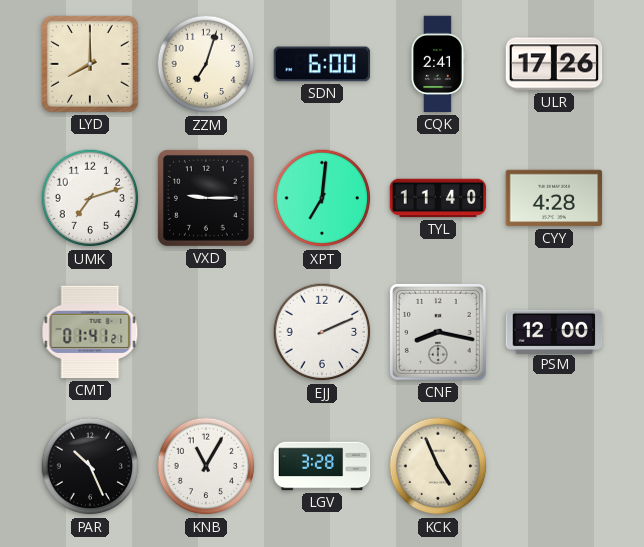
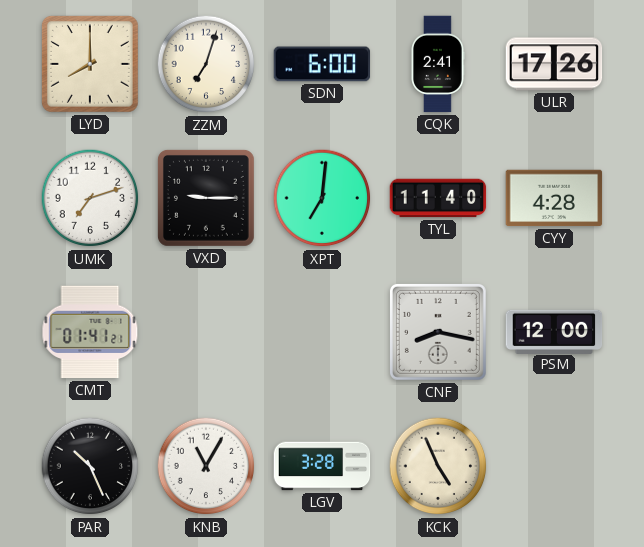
EJJ: 2:11 -> none (322, 332)
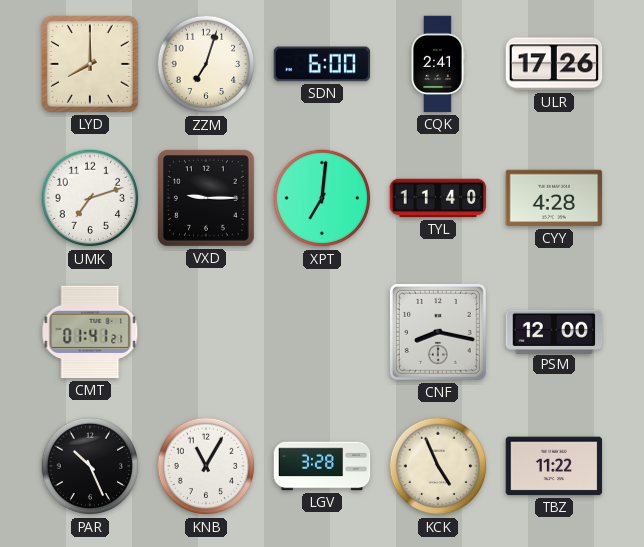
TBZ: none -> 11:22 (554, 466)
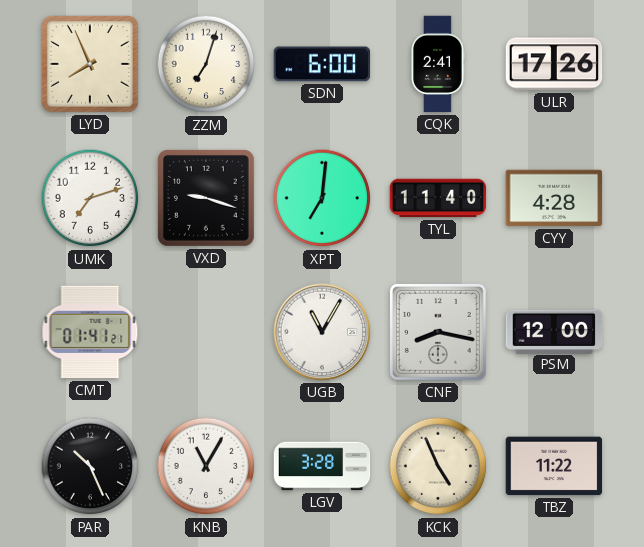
LYD: 8:00 -> 7:56 (90, 64)
VXD: 9:15 -> 9:18 (206, 198)
UGB: none -> 11:05 (322, 332)
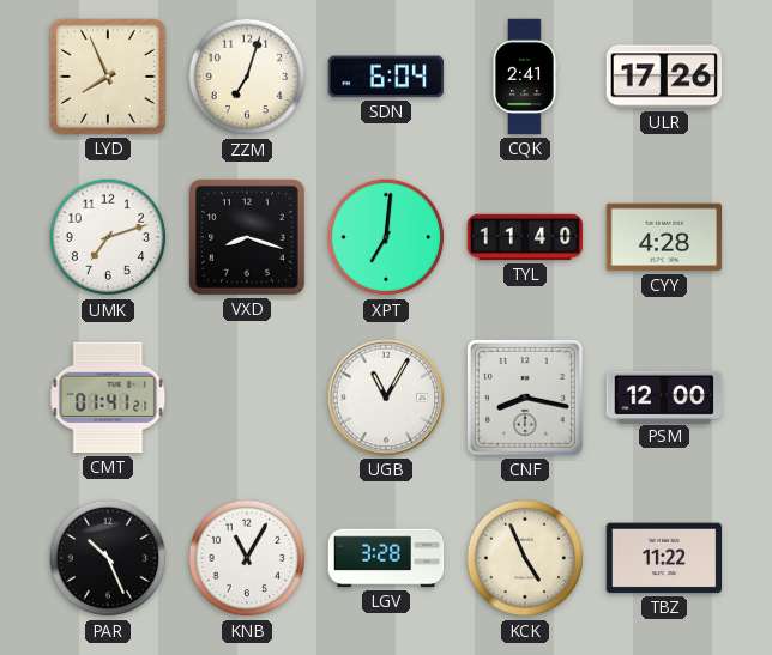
SDN: 6:00 -> 6:04 (386, 77)
VXD: 9:18 -> 8:18 (247, 237)
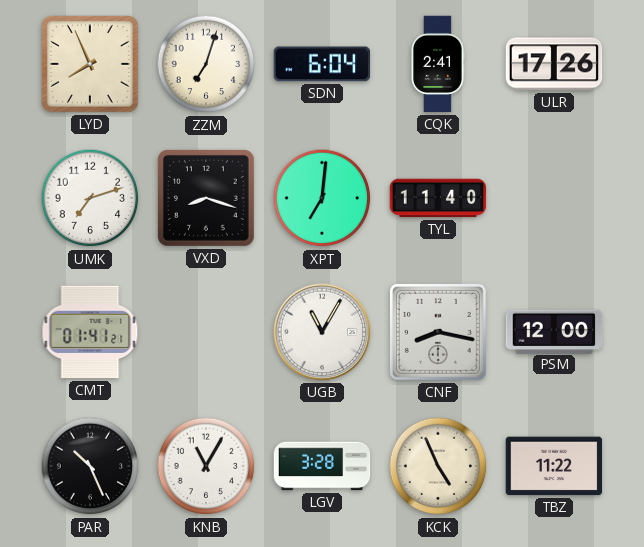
CYY: 4:28 -> none (664, 237)
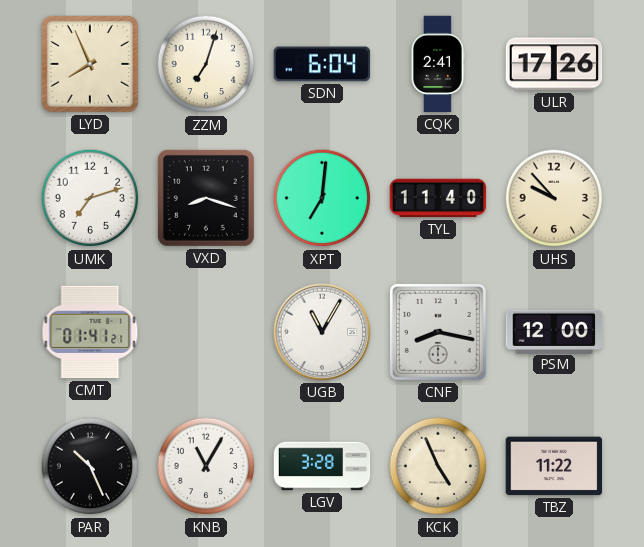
UHS: none -> 9:53 (554, 198)
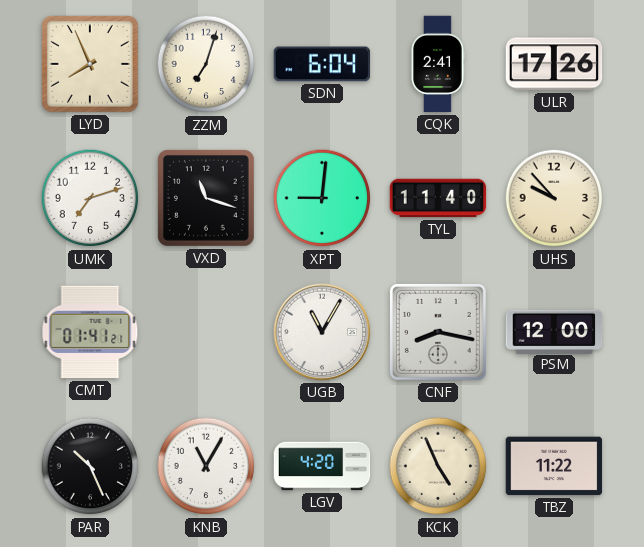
VXD: 8:18 -> 11:18 (206, 198)
XPT: 7:01 -> 9:01 (322, 198)
LGV: 3:28 -> 4:20 (322, 466)
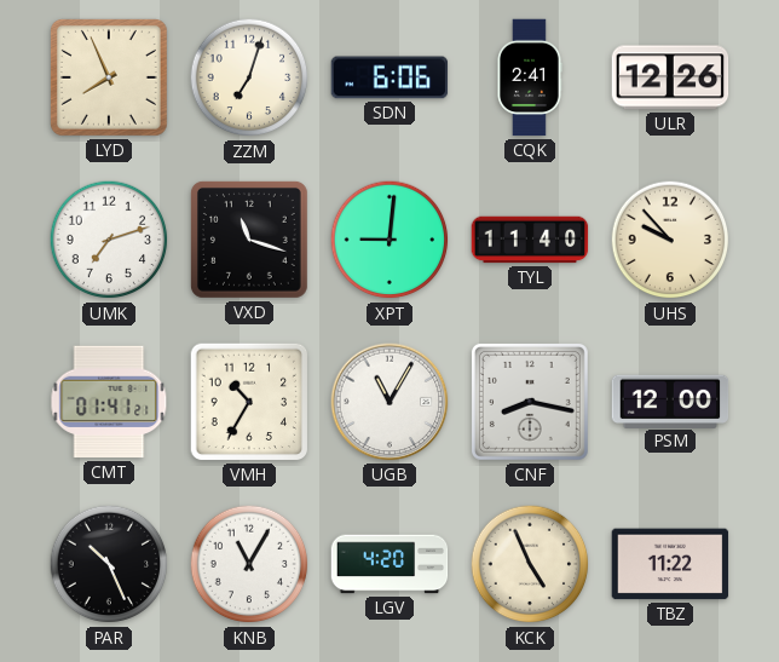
SDN: 6:04 -> 6:06 (389, 77)
ULR: 17:26 -> 12:26 (670, 77)
VMH: none -> 10:35 (249, 402)
